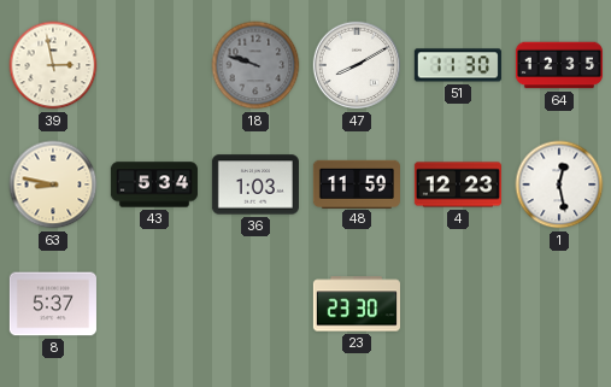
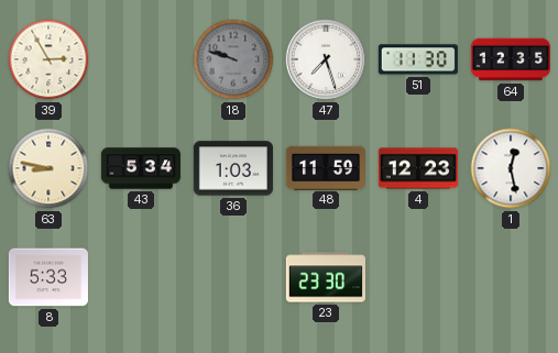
39: 2:58 -> 2:55 (48, 59)
47: 8:10 -> 7:27 (326, 59)
8: 5:37 -> 5:33 (48, 277)
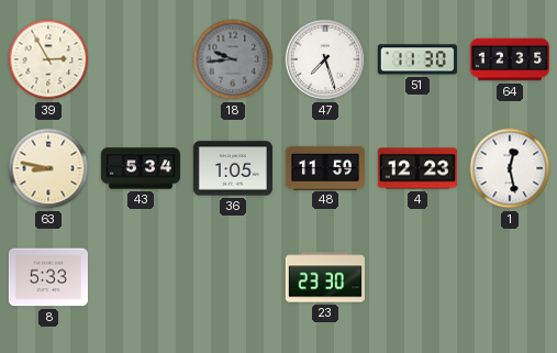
18: 9:48 -> 9:44 (233, 59)
36: 1:03 -> 1:05 (233, 168)
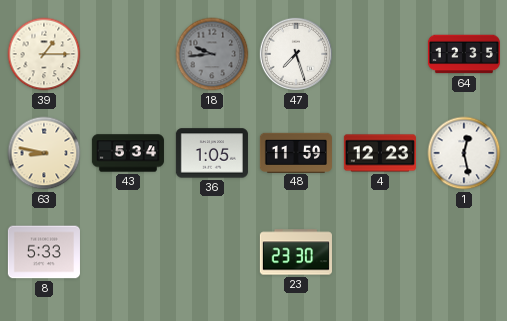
39: 2:55 -> 1:15 (44, 54)
51: 11:30 -> none (417, 59)
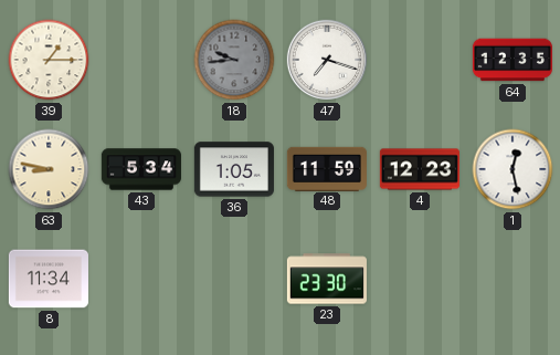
47: 7:27 -> 7:18 (327, 60)
8: 5:33 -> 11:34 (49, 279)
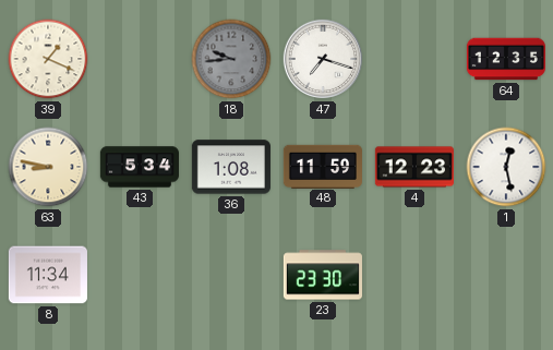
39: 1:15 -> 1:19 (48, 59)
36: 1:05 -> 1:08 (231, 167)
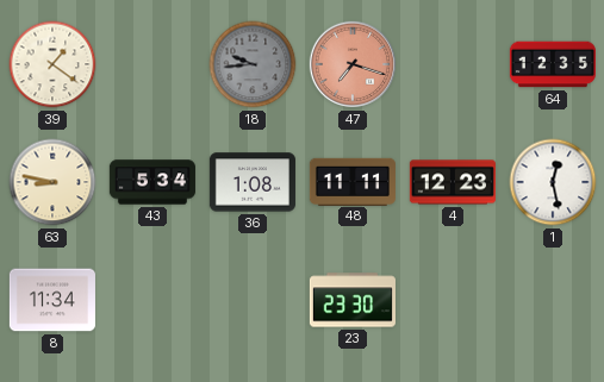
39: 1:19 -> 1:21 (52, 64)
47 dial: white -> salmon (353, 64)
48: 11:59 -> 11:11 (353, 181)
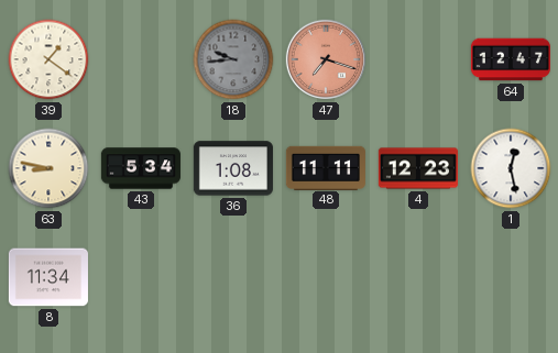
64: 12:35 -> 12:47 (510, 59)
23: 23:30 -> none (353, 300)
